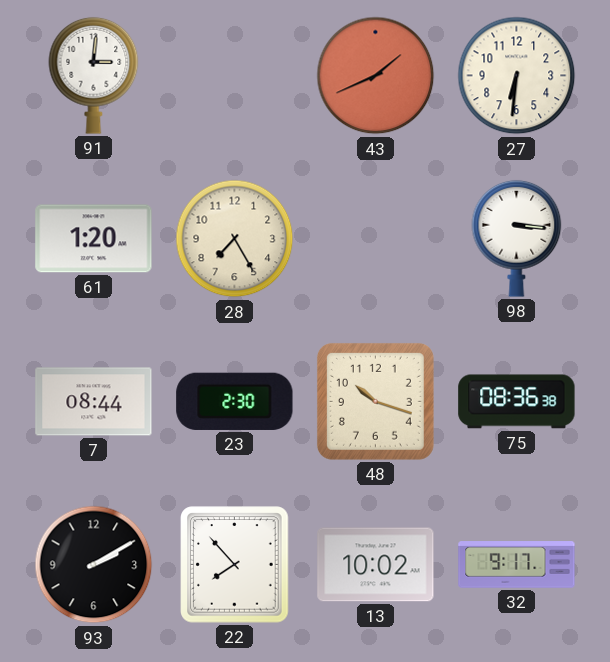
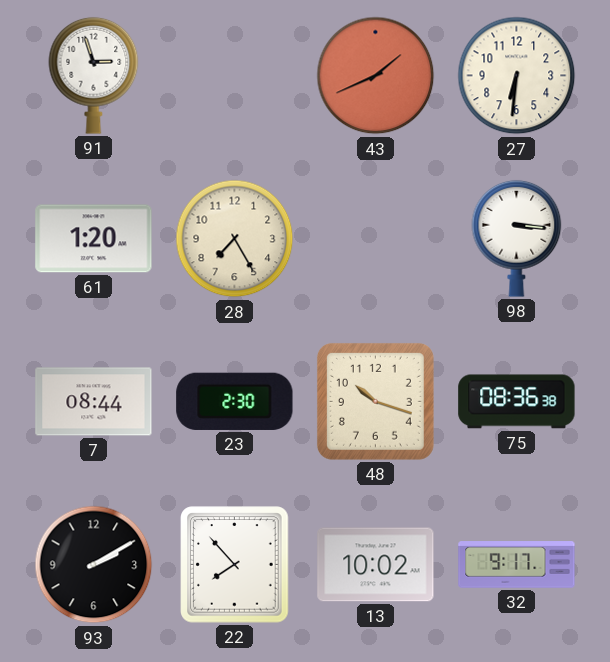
91: 3:01 -> 2:57 (94, 75)
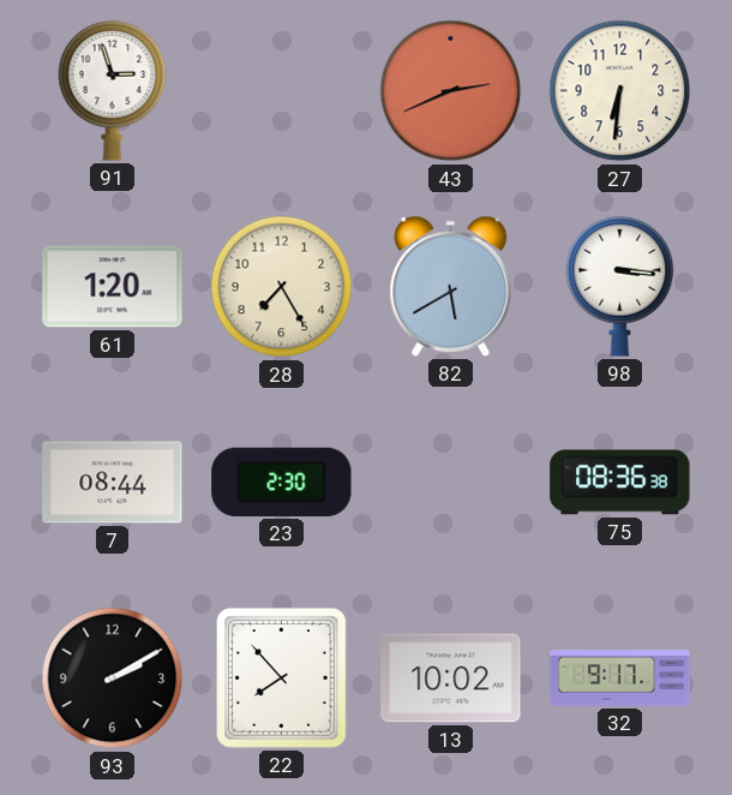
43: 1:41 -> 2:41 (451, 91)
82: none -> 5:40 (451, 286)
48: 10:18 -> none (375, 401)
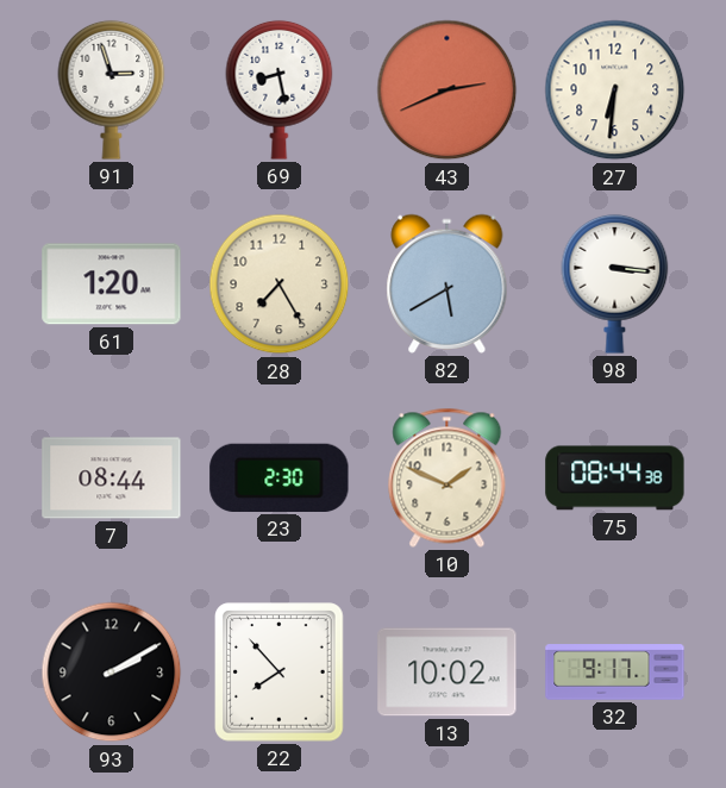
69: none -> 8:28 (280, 89)
10: none -> 1:49 (448, 477)
75: 08:36 -> 08:44 (615, 479)
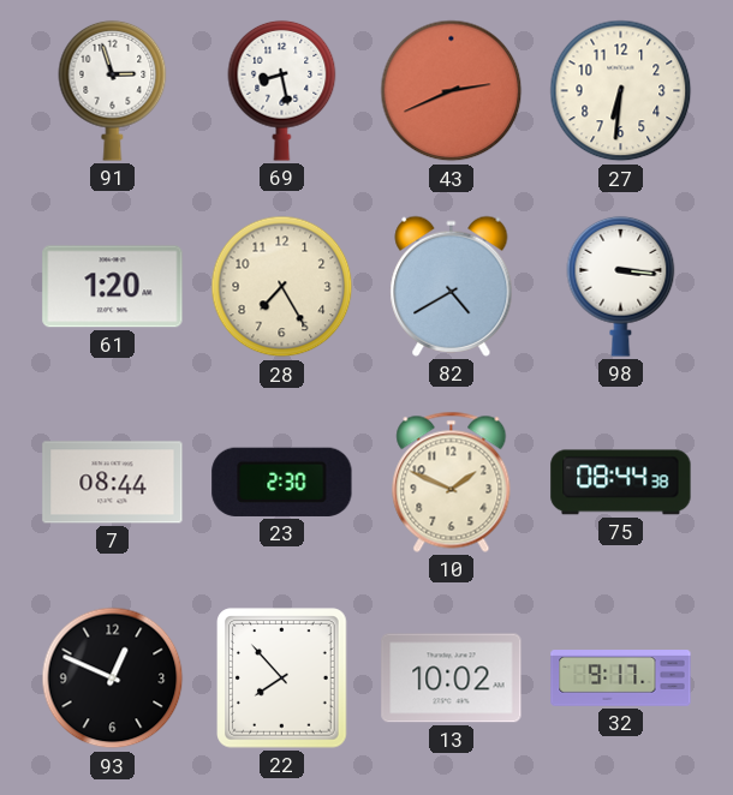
82: 5:40 -> 4:40 (452, 286)
93: 2:10 -> 12:49 (113, 679)
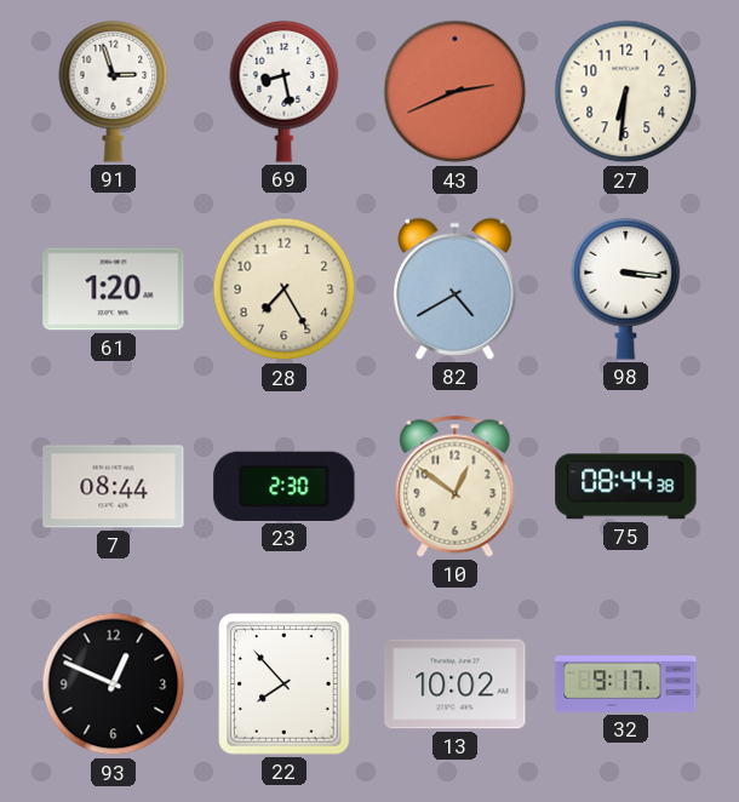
10: 1:49 -> 12:51 (456, 486)
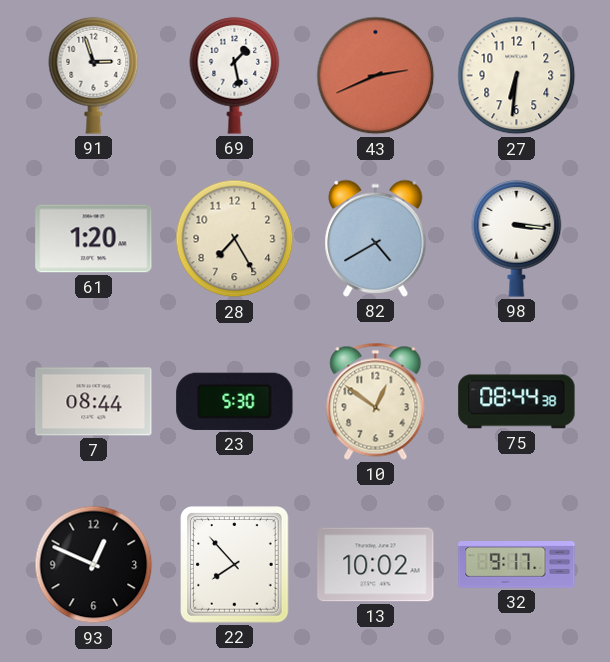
69: 8:28 -> 1:28 (235, 75)
23: 2:30 -> 5:30 (235, 401)
